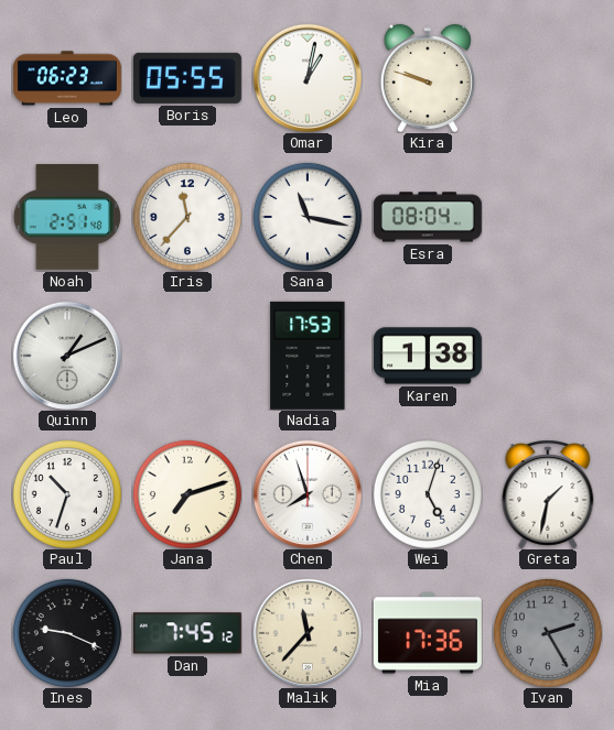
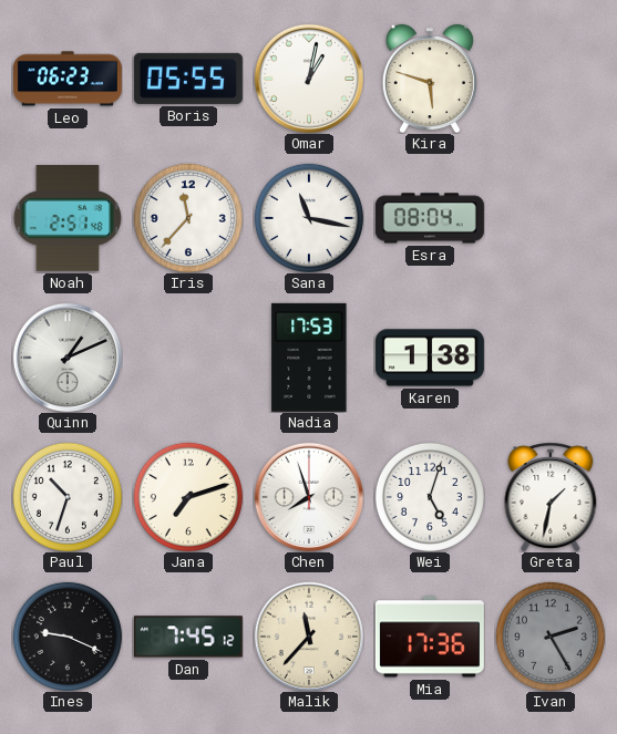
Kira: 9:48 -> 5:48 (430, 79)
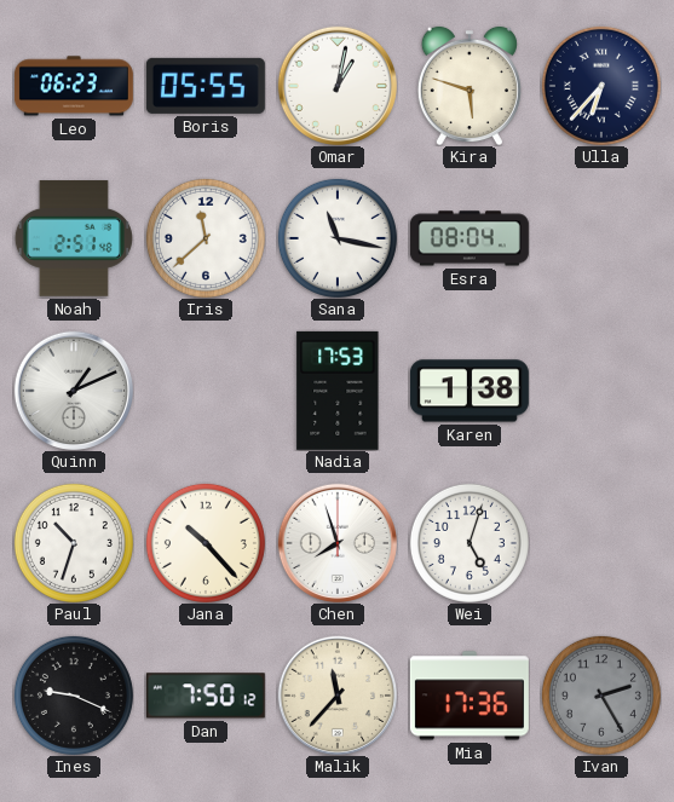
Ulla: none -> 6:37 (601, 86)
Iris: 11:37 -> 11:38 (206, 238)
Jana: 7:12 -> 10:23 (206, 543)
Greta: 1:32 -> none (551, 497)
Dan: 7:45 -> 7:50 (206, 696)
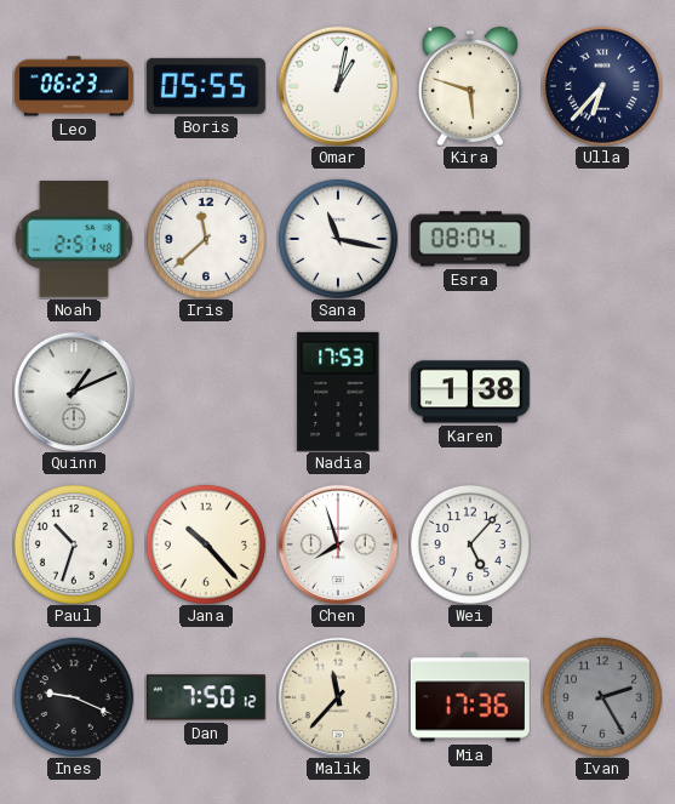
Wei: 5:03 -> 5:07 (470, 544)
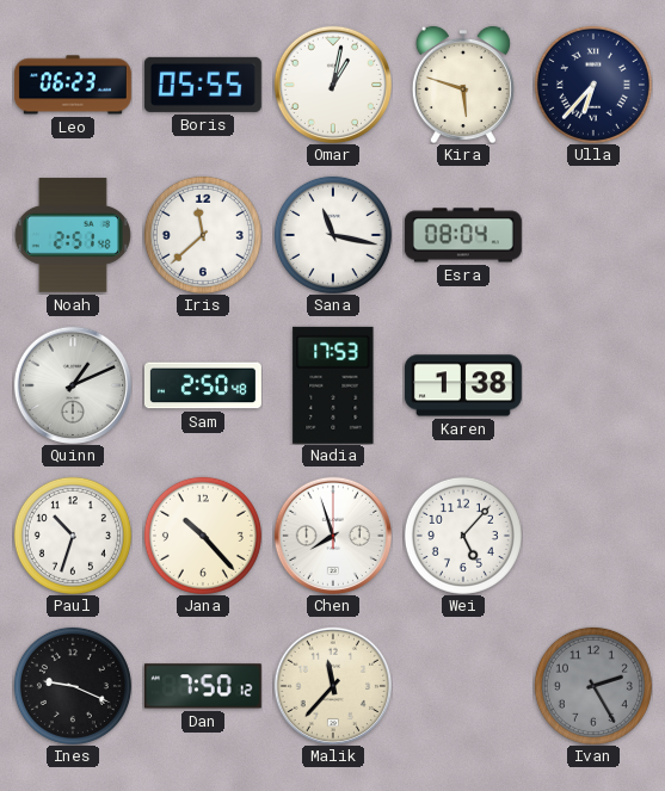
Sam: none -> 2:50 (203, 385)
Mia: 17:36 -> none (470, 697)
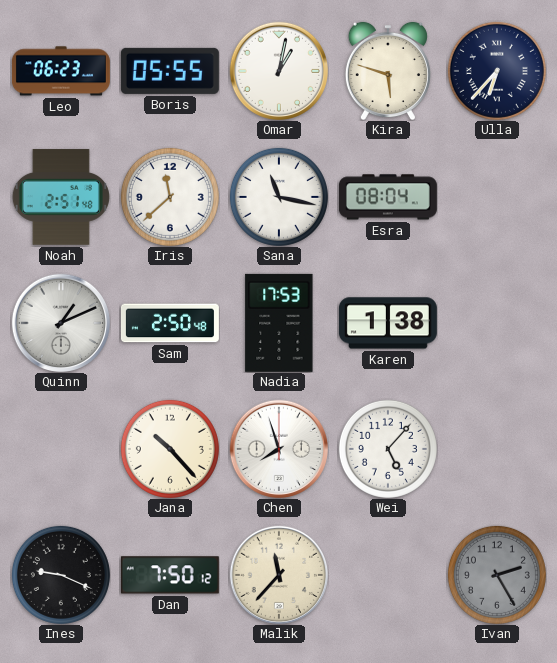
Paul: 10:33 -> none (73, 536)
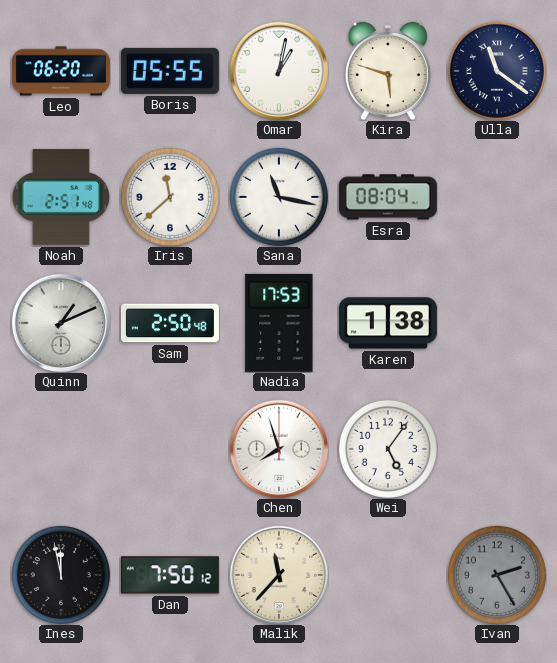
Leo: 06:23 -> 06:20 (61, 71)
Ulla: 6:37 -> 11:21 (497, 71)
Jana: 10:23 -> none (170, 449)
Wei: 5:07 -> 5:06 (388, 449)
Ines: 9:19 -> 11:58 (61, 575)
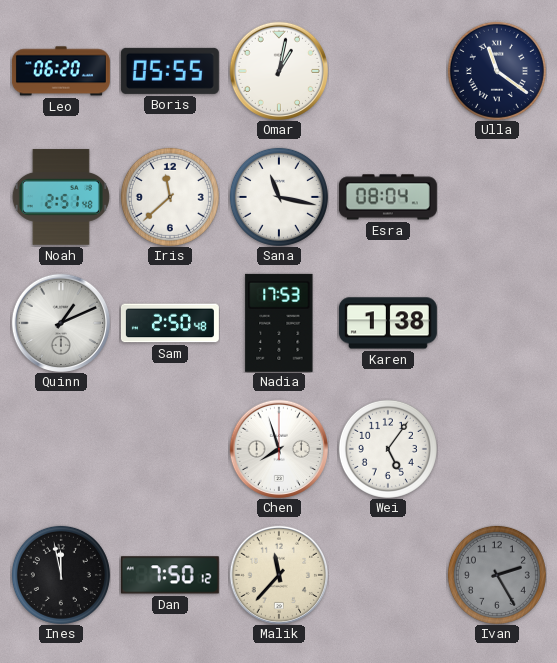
Kira: 5:48 -> none (388, 71)
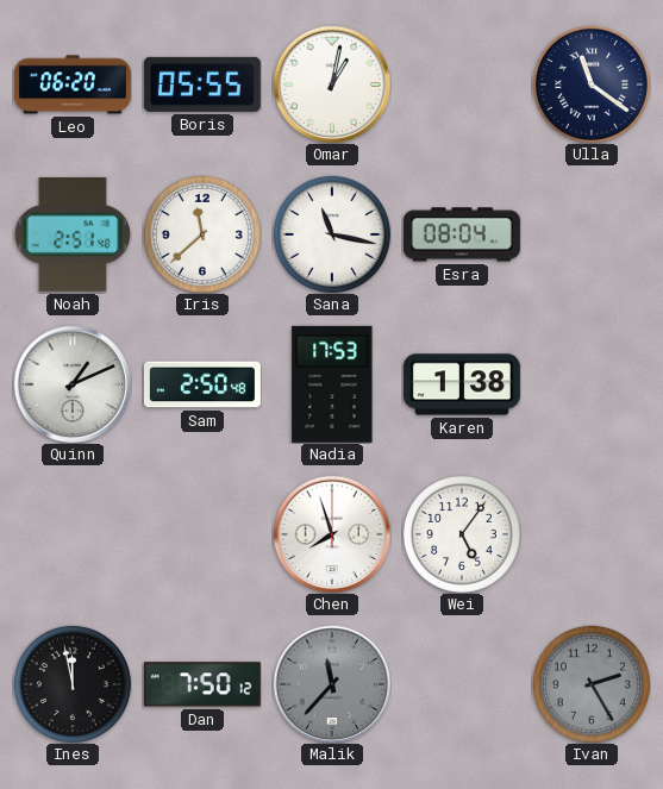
Malik dial: cream -> grey (331, 683)
